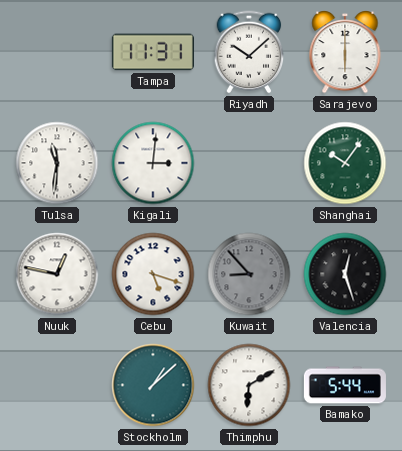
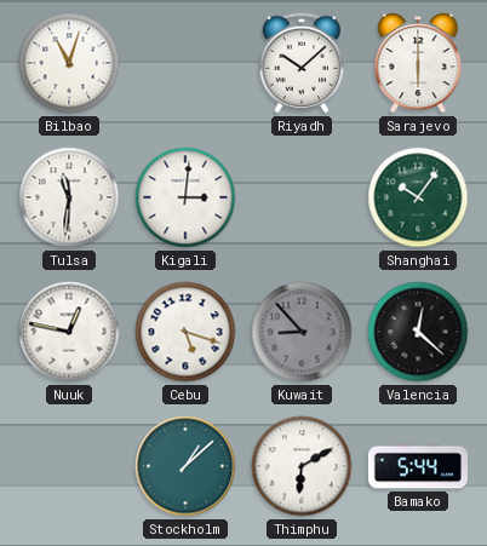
Bilbao: none -> 11:03 (69, 63)
Tampa: 11:31 -> none (153, 52)
Valencia: 12:27 -> 12:22 (418, 332)
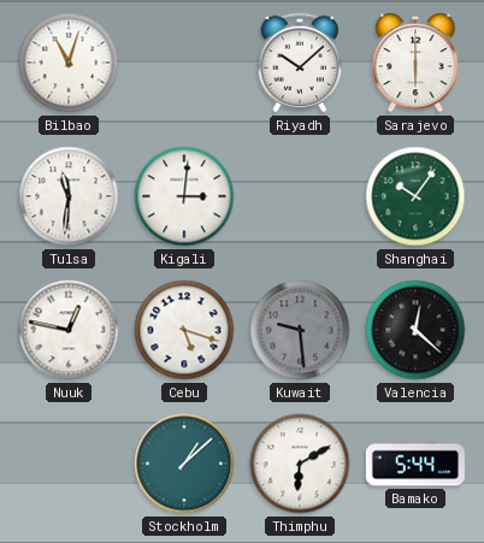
Kuwait: 8:53 -> 9:29 (300, 330)
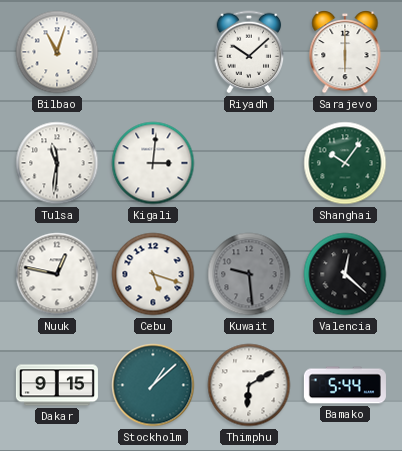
Dakar: none -> 9:15 (57, 385)
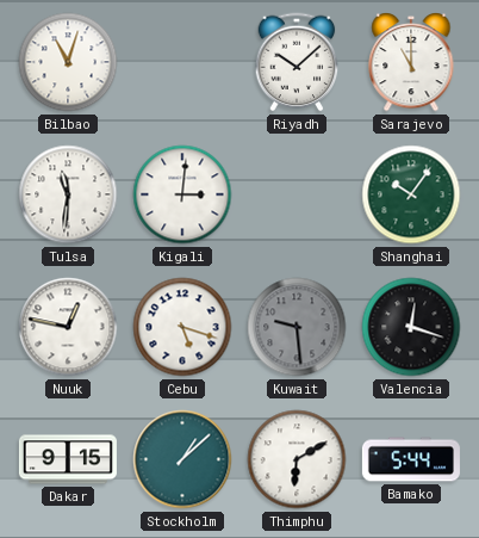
Sarajevo: 6:00 -> 11:00 (411, 62)
Valencia: 12:22 -> 12:18 (411, 327)
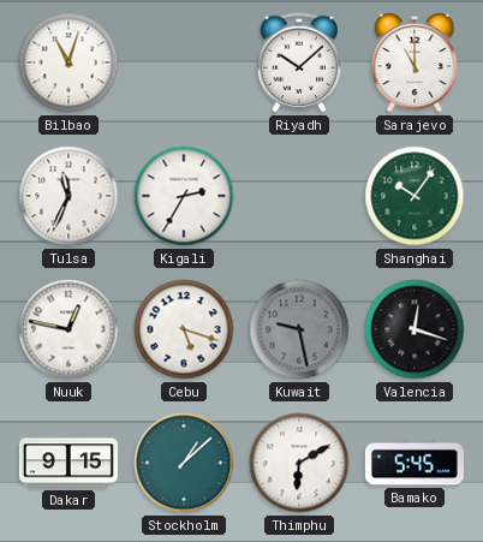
Tulsa: 11:31 -> 11:34 (68, 196)
Kigali: 3:01 -> 2:35 (184, 196)
Kuwait: 9:29 -> 9:28 (299, 329)
Bamako: 5:44 -> 5:45 (415, 463)
